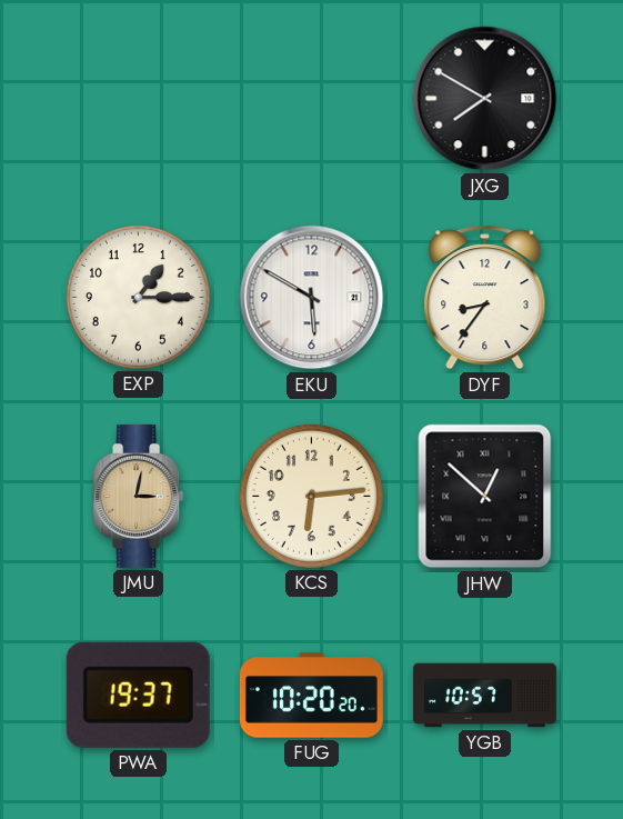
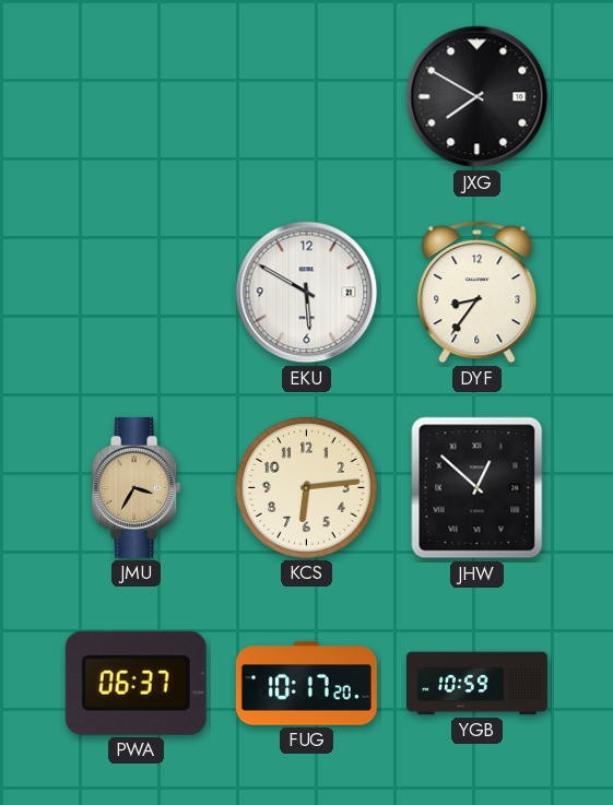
EXP: 1:15 -> none (138, 297)
JMU: 3:02 -> 3:35 (137, 487)
PWA: 19:37 -> 06:37 (135, 683)
FUG: 10:20 -> 10:17 (306, 684)
YGB: 10:57 -> 10:59 (476, 684)
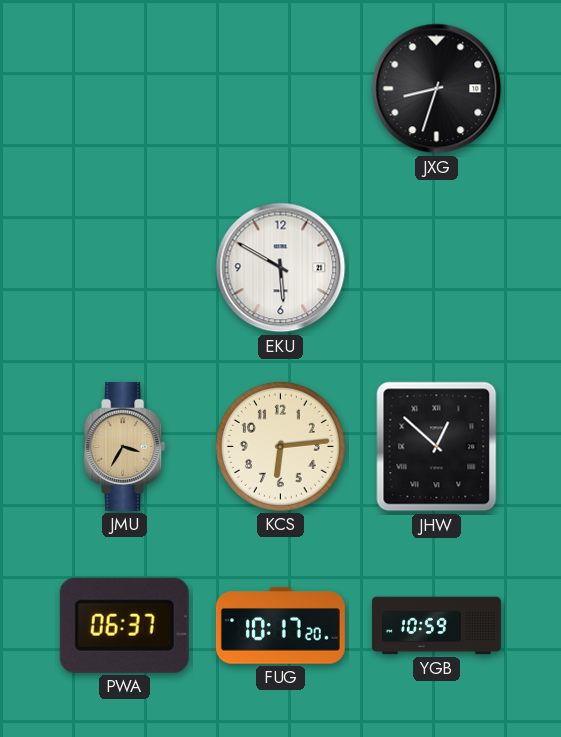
JXG: 7:50 -> 8:33 (437, 89)
DYF: 8:36 -> none (478, 293)
